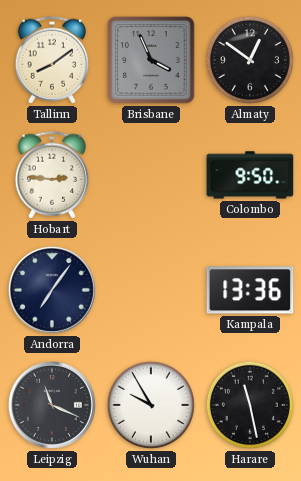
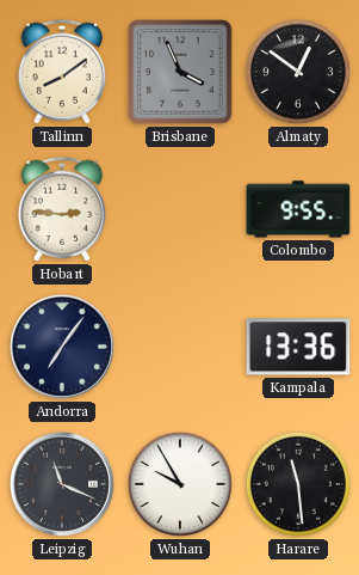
Colombo: 9:50 -> 9:55 (298, 209)
Harare: 11:28 -> 11:29 (298, 484)
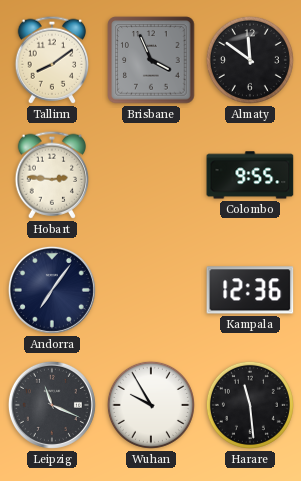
Almaty: 12:51 -> 11:51 (250, 60)
Kampala: 13:36 -> 12:36 (250, 290)
